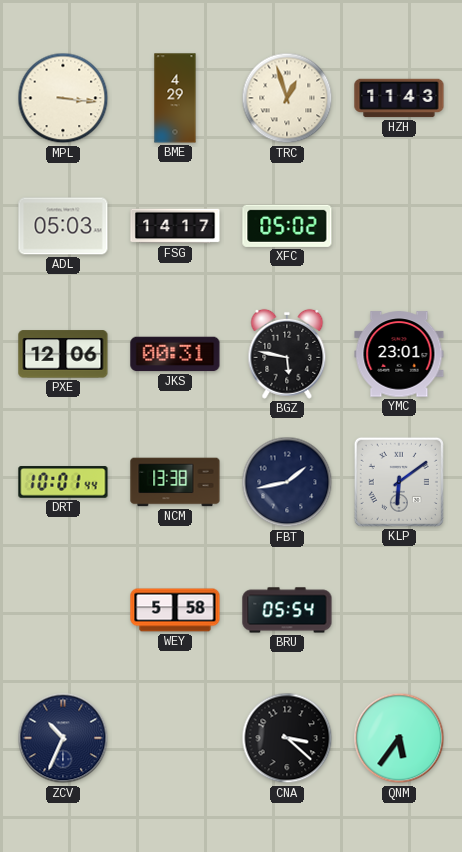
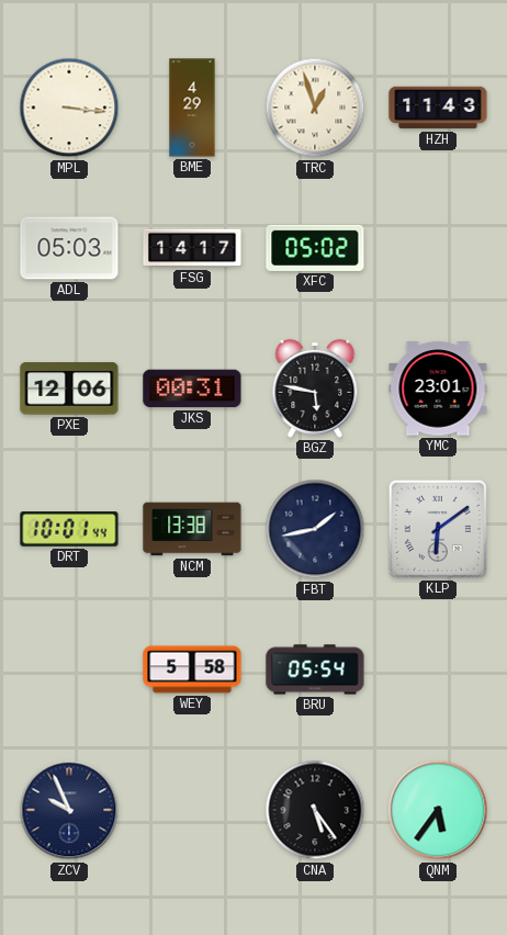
ZCV: 10:34 -> 9:56 (69, 810)
CNA: 3:22 -> 5:24 (315, 810)
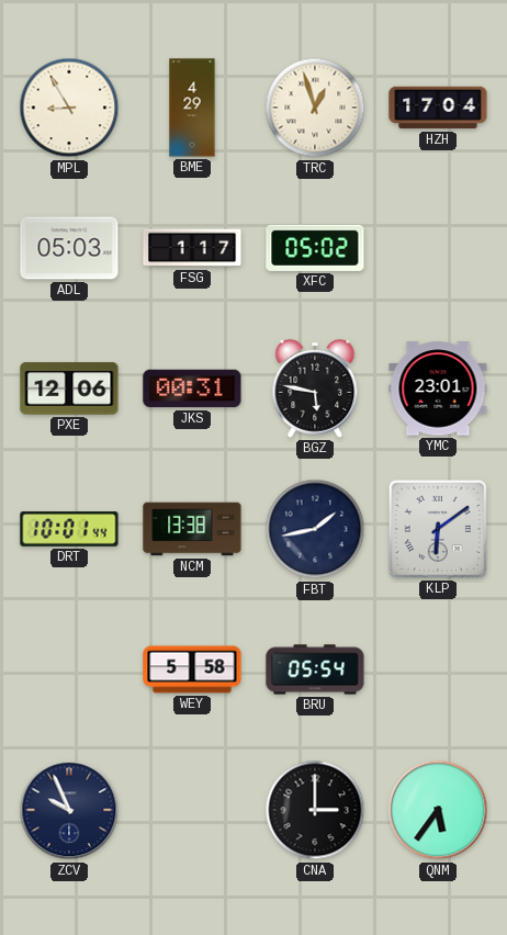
MPL: 3:16 -> 8:55 (69, 108)
HZH: 11:43 -> 17:04 (438, 108)
FSG: 14:17 -> 1:17 (192, 248)
CNA: 5:24 -> 3:00 (315, 810)
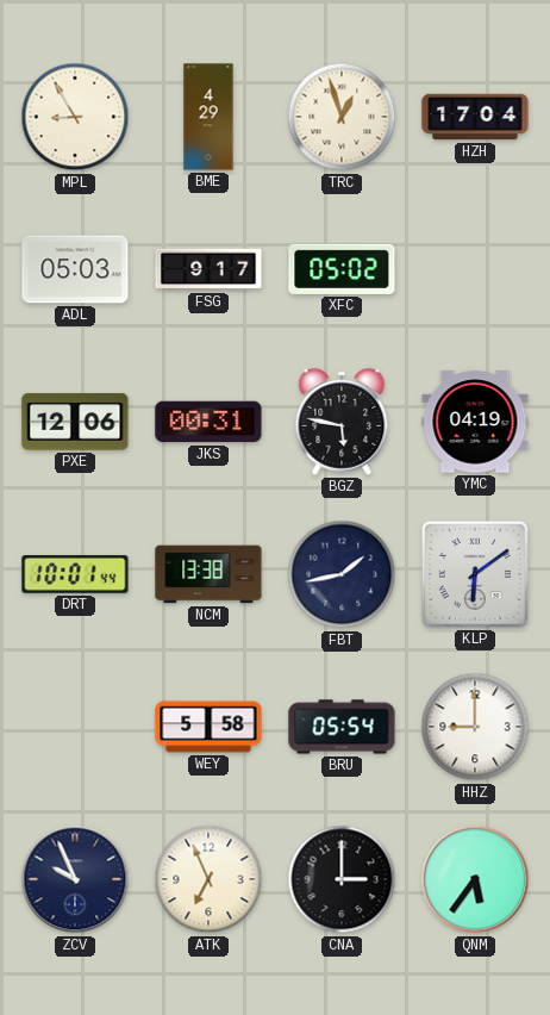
FSG: 1:17 -> 9:17 (208, 269)
YMC: 23:01 -> 04:19 (475, 422)
HHZ: none -> 9:00 (475, 727)
ATK: none -> 6:56 (208, 879)
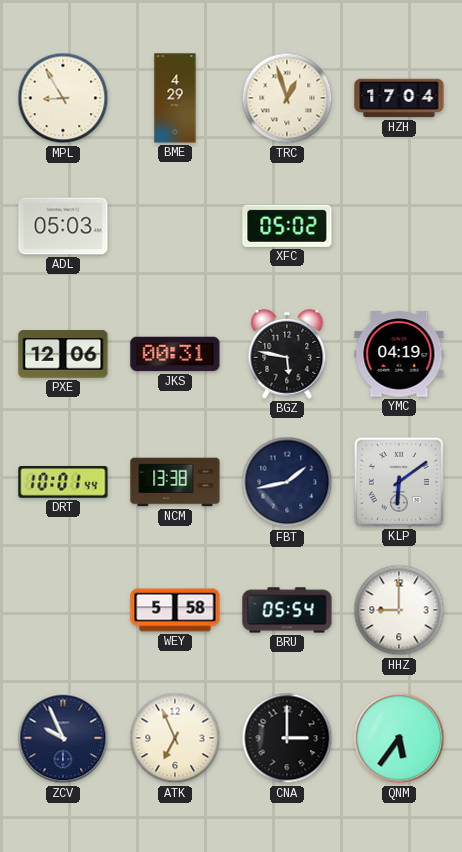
FSG: 9:17 -> none (208, 269)
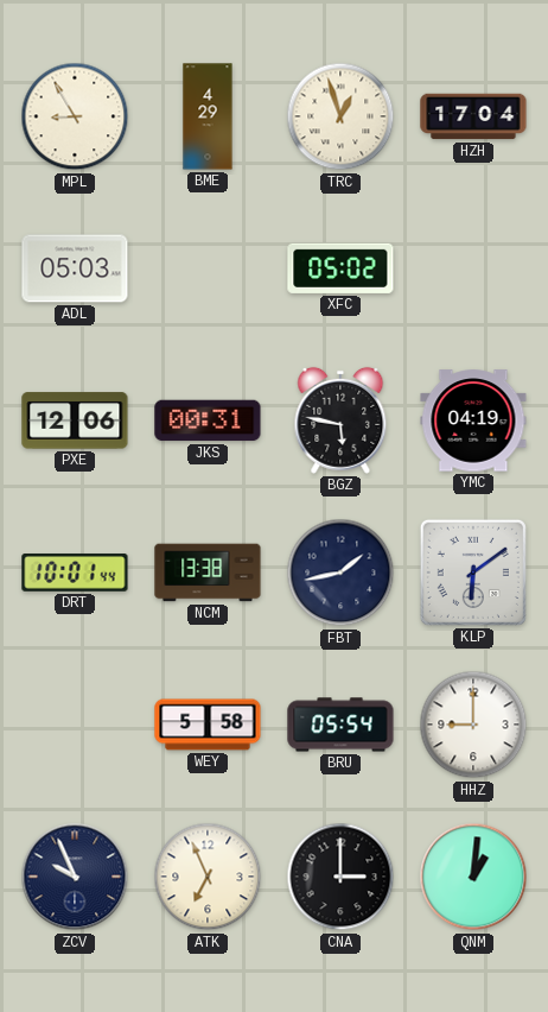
QNM: 5:36 -> 1:01 (473, 877)
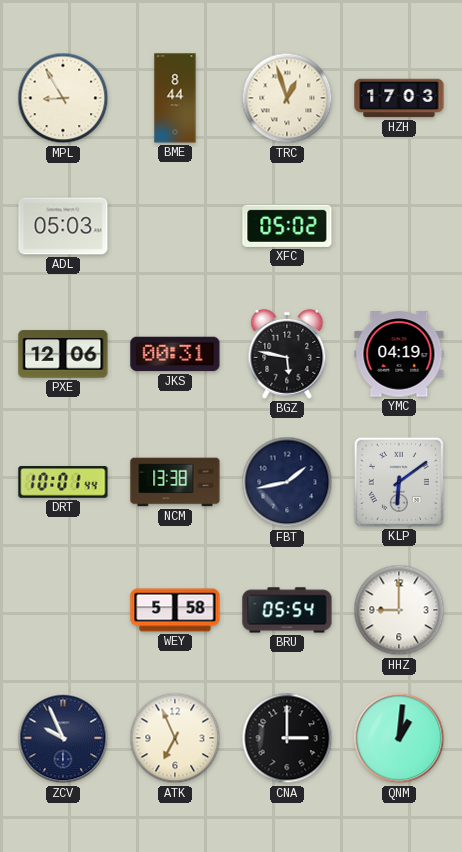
BME: 4:29 -> 8:44 (175, 98)
HZH: 17:04 -> 17:03 (399, 98)
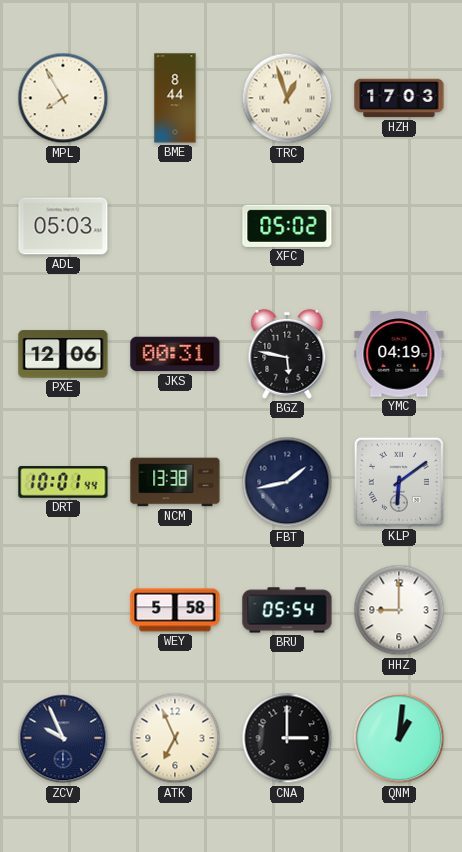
MPL: 8:55 -> 7:55 (63, 98)
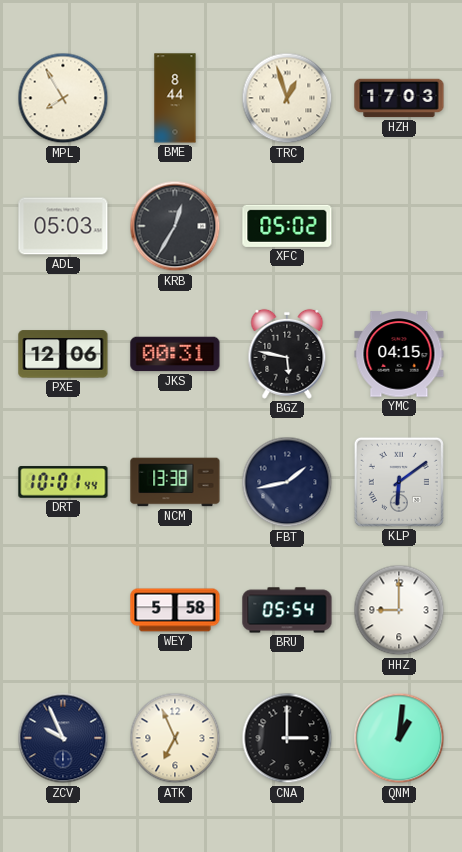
KRB: none -> 12:35 (175, 226)
YMC: 04:19 -> 04:15 (399, 354)
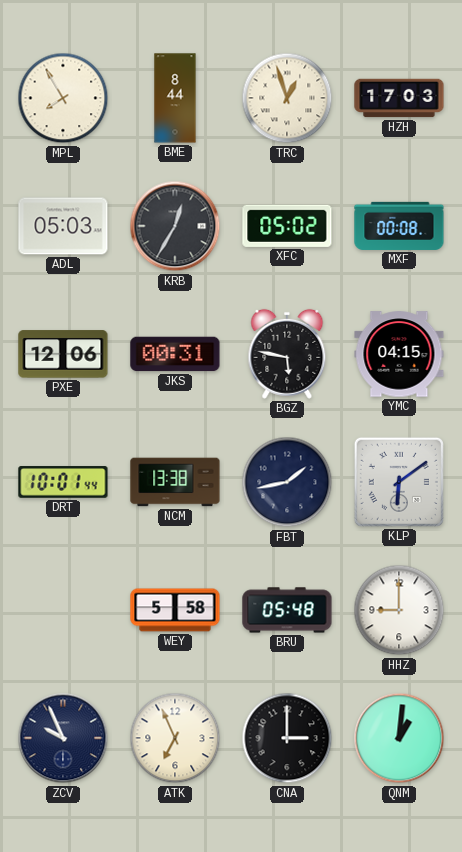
MXF: none -> 00:08 (399, 226)
BRU: 05:54 -> 05:48 (287, 610)
